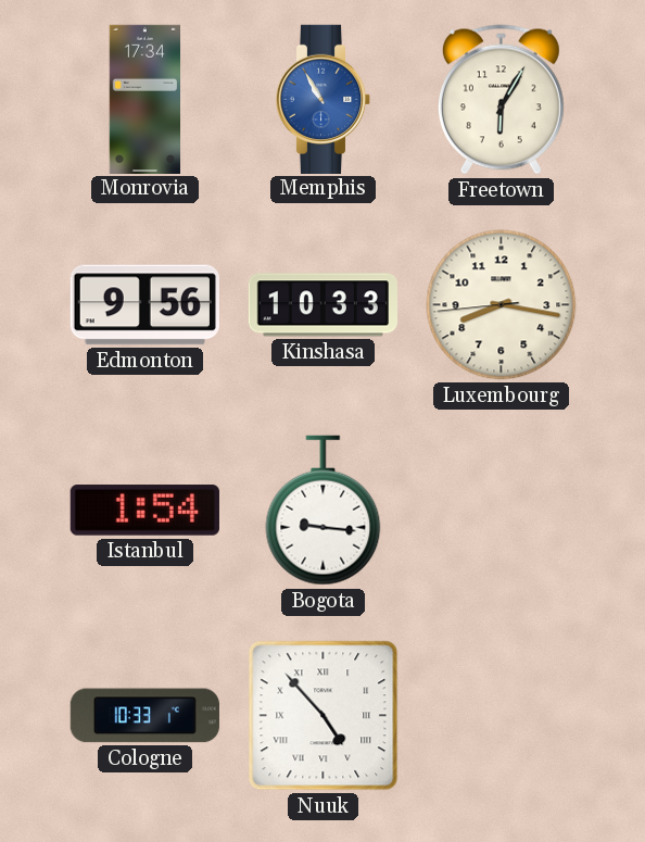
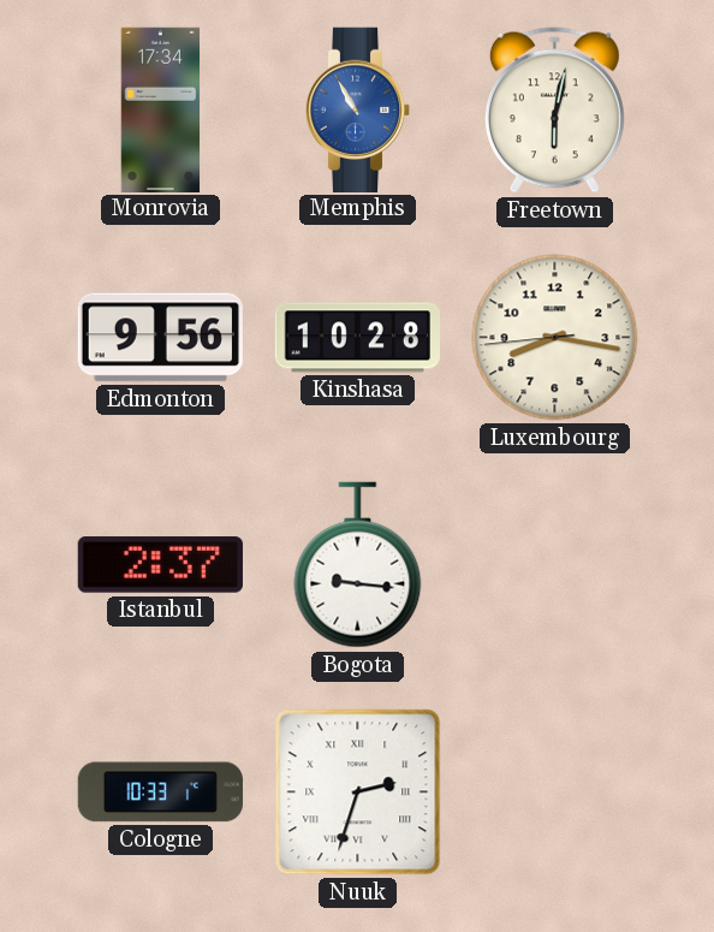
Freetown: 6:05 -> 6:02 (554, 111)
Kinshasa: 10:33 -> 10:28 (357, 338)
Istanbul: 1:54 -> 2:37 (160, 565)
Nuuk: 4:53 -> 2:33 (358, 793)
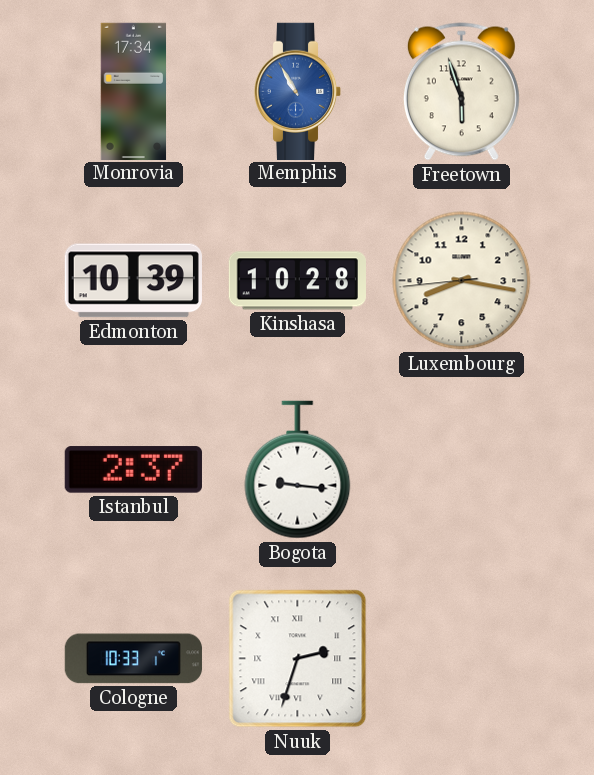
Freetown: 6:02 -> 5:57 (461, 92)
Edmonton: 9:56 -> 10:39 (133, 281)
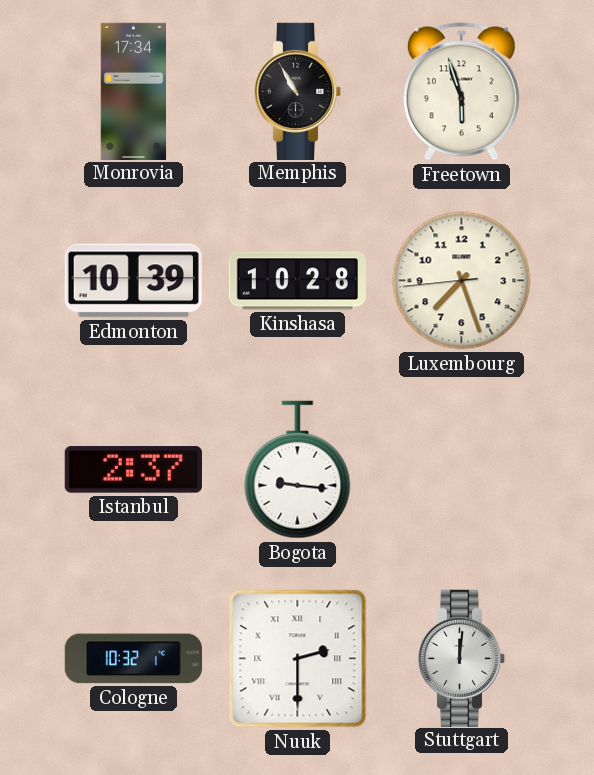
Memphis dial: blue -> black (298, 91)
Luxembourg: 8:16 -> 7:26 (462, 281)
Cologne: 10:33 -> 10:32 (133, 659)
Nuuk: 2:33 -> 2:30 (298, 659)
Stuttgart: none -> 12:01 (462, 658)
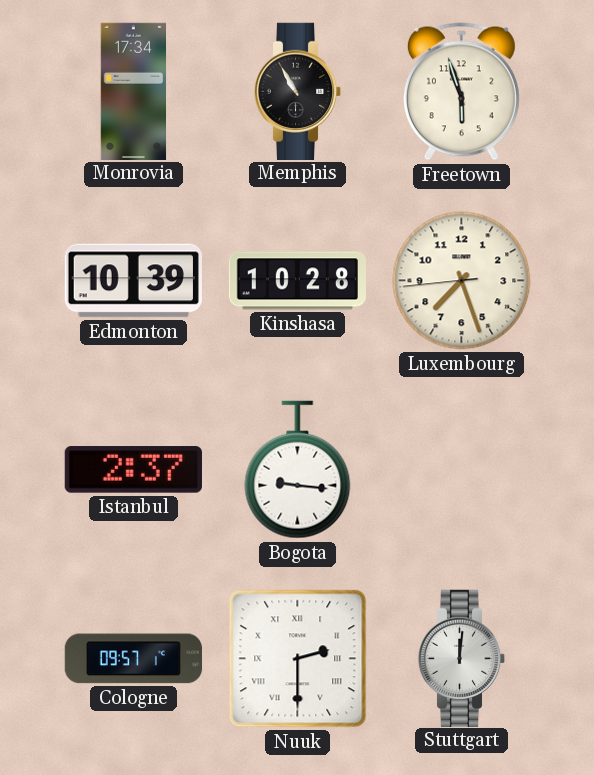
Cologne: 10:32 -> 09:57 (133, 659)
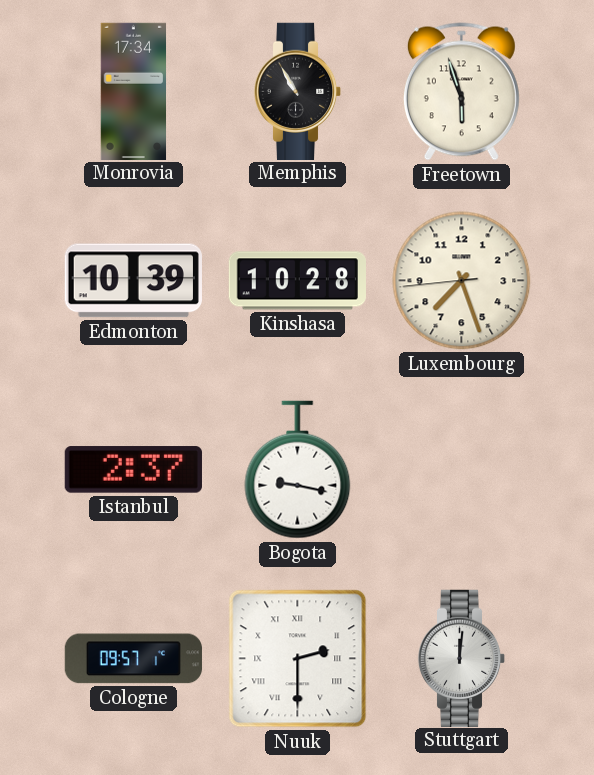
Bogota: 9:16 -> 9:17 (298, 470)
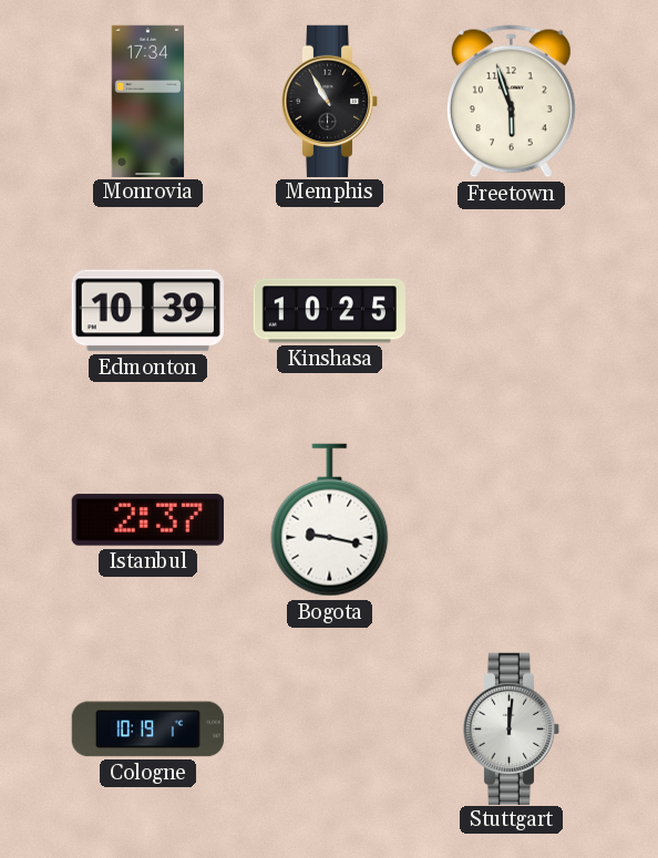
Kinshasa: 10:28 -> 10:25 (329, 311)
Luxembourg: 7:26 -> none (462, 281)
Cologne: 09:57 -> 10:19 (147, 730)
Nuuk: 2:30 -> none (298, 659)
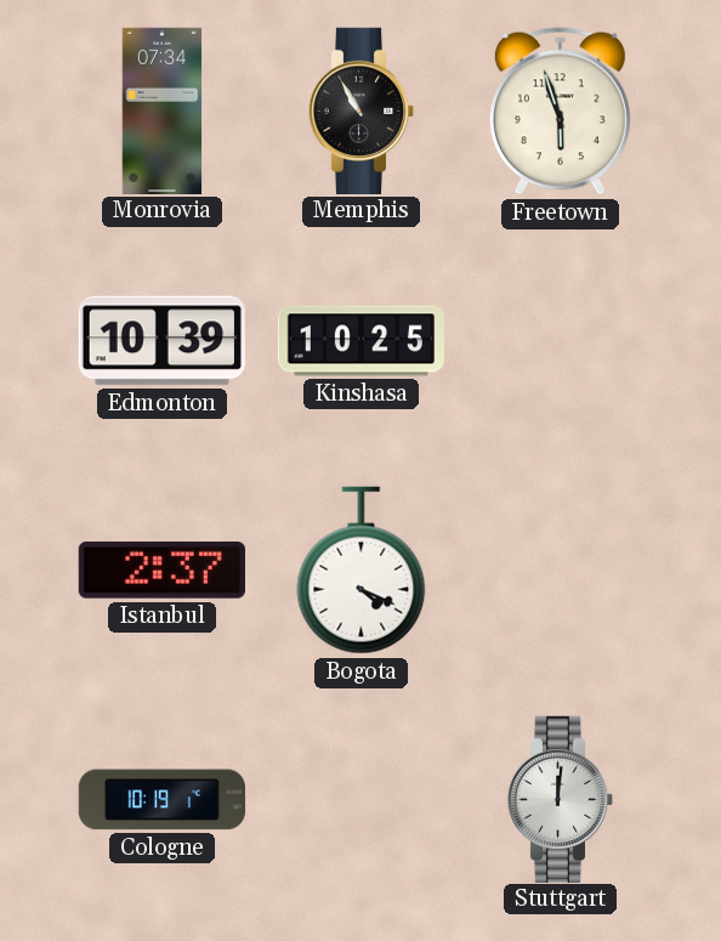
Monrovia: 17:34 -> 07:34 (163, 110)
Bogota: 9:17 -> 4:19 (362, 571)
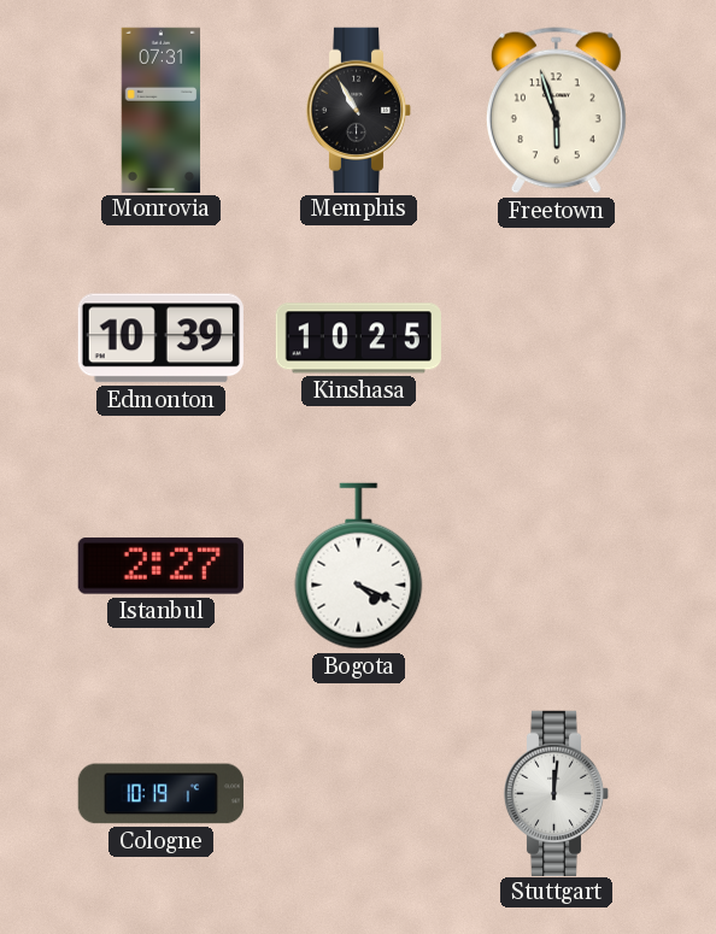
Monrovia: 07:34 -> 07:31 (162, 110)
Istanbul: 2:37 -> 2:27 (160, 566)
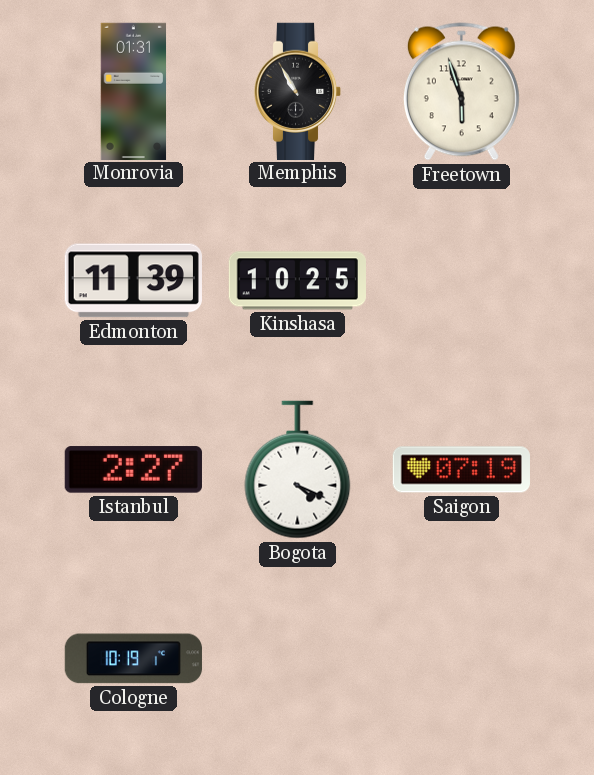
Monrovia: 07:31 -> 01:31 (134, 91)
Edmonton: 10:39 -> 11:39 (133, 281)
Saigon: none -> 07:19 (461, 470)
Stuttgart: 12:01 -> none (557, 793)
